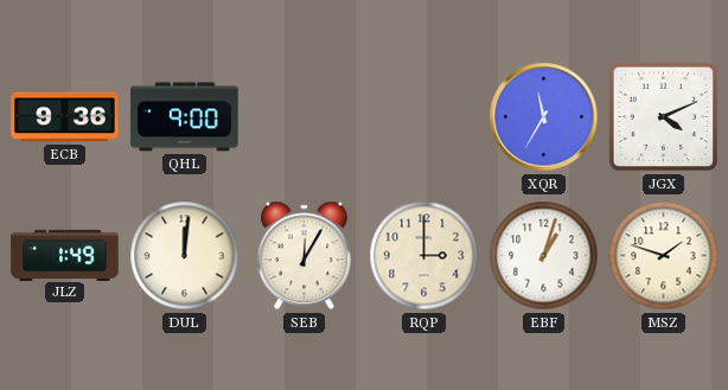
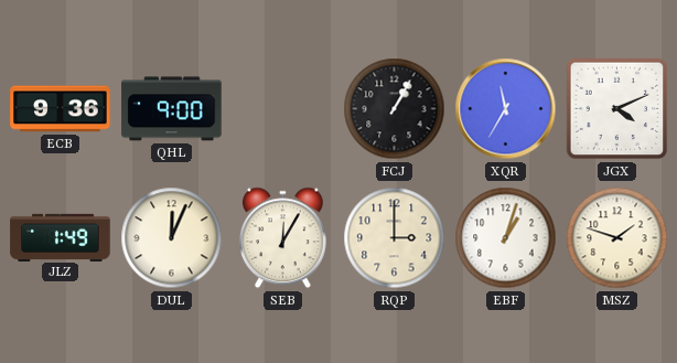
FCJ: none -> 1:05 (395, 109)
DUL: 12:01 -> 12:04 (172, 238)
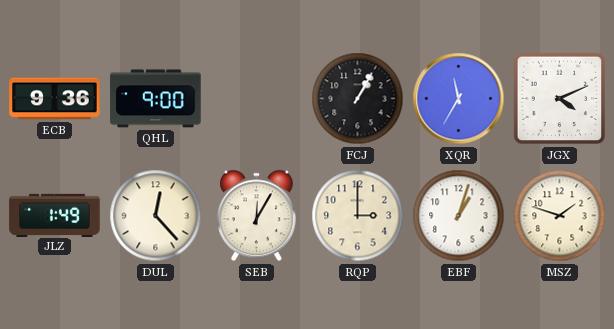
DUL: 12:04 -> 12:23 (156, 216)
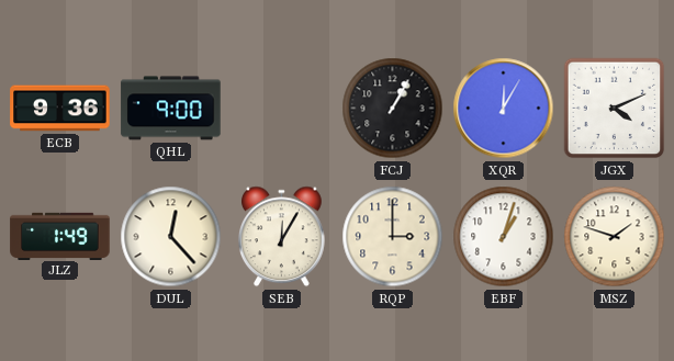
XQR: 11:35 -> 12:05 (504, 109)
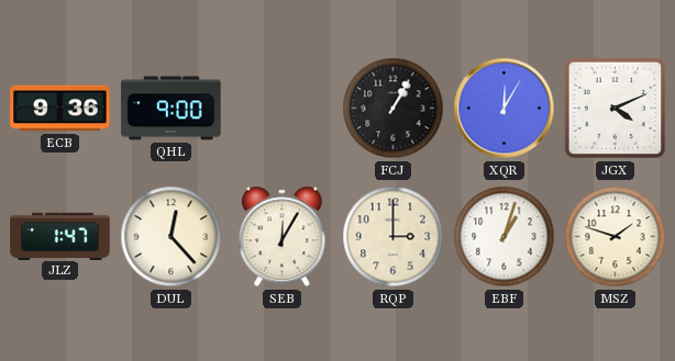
JLZ: 1:49 -> 1:47 (60, 236)
